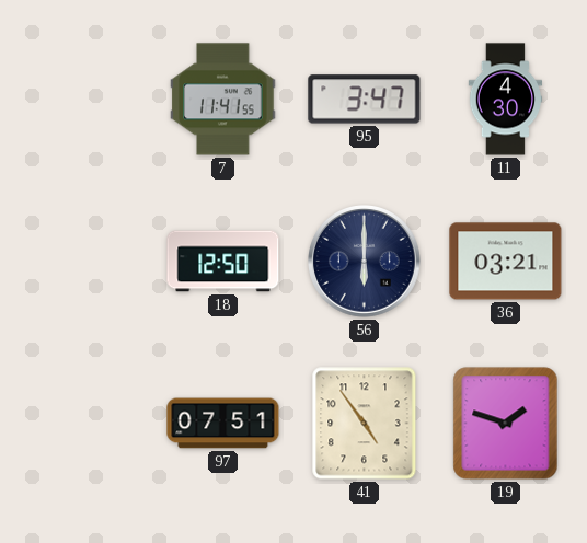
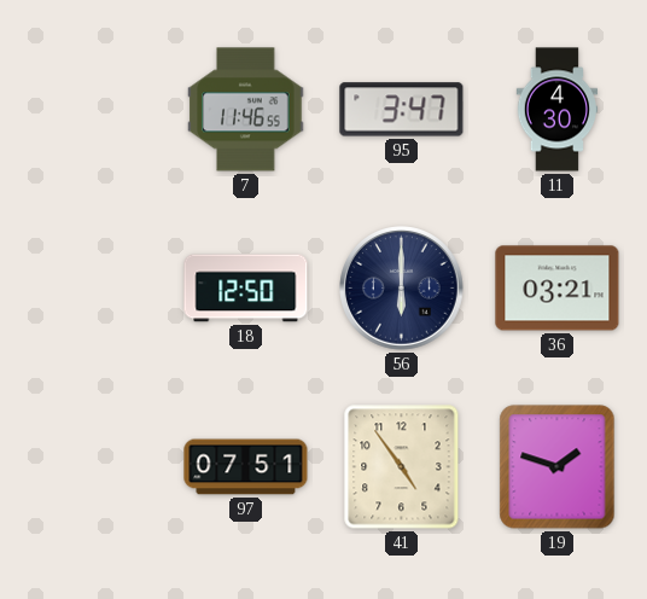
7: 11:41 -> 11:46 (246, 110)
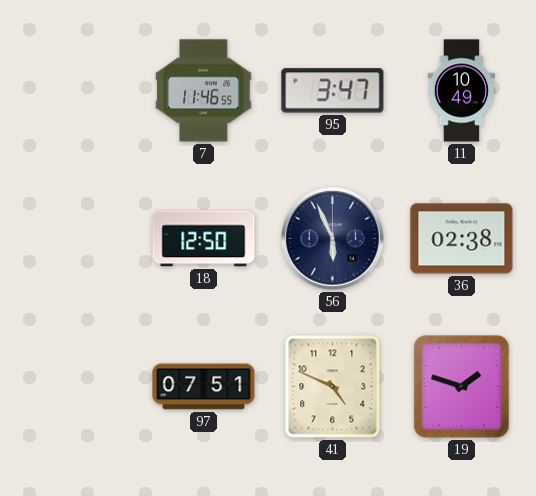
11: 4:30 -> 10:49 (462, 91)
56: 6:00 -> 5:56 (333, 239)
36: 03:21 -> 02:38 (462, 239)
41: 4:54 -> 4:49 (333, 387)
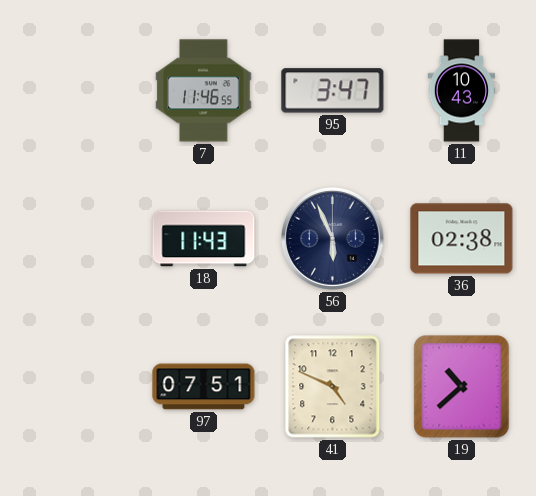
11: 10:49 -> 10:43 (462, 91)
18: 12:50 -> 11:43 (204, 239)
19: 1:48 -> 10:38 (462, 387)
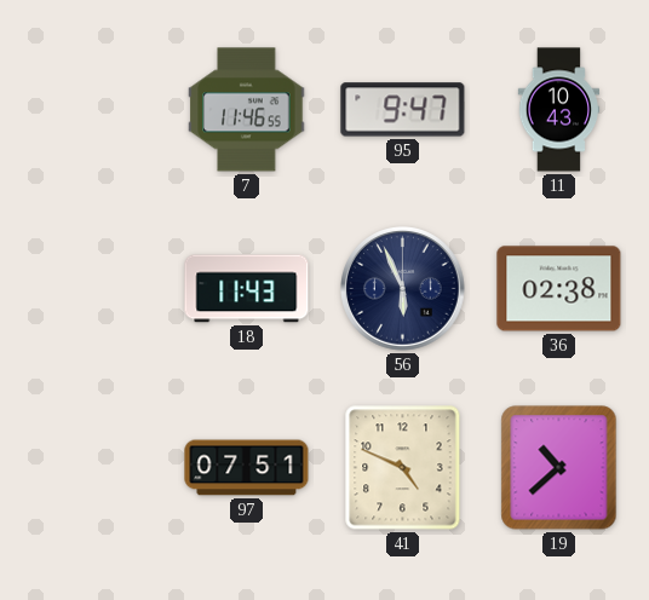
95: 3:47 -> 9:47 (403, 110)
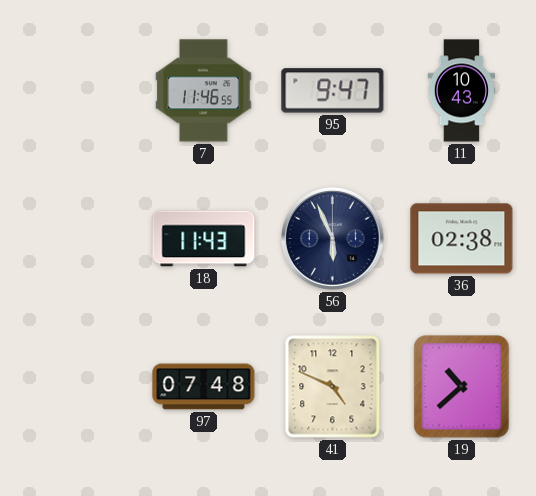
97: 07:51 -> 07:48 (204, 387)
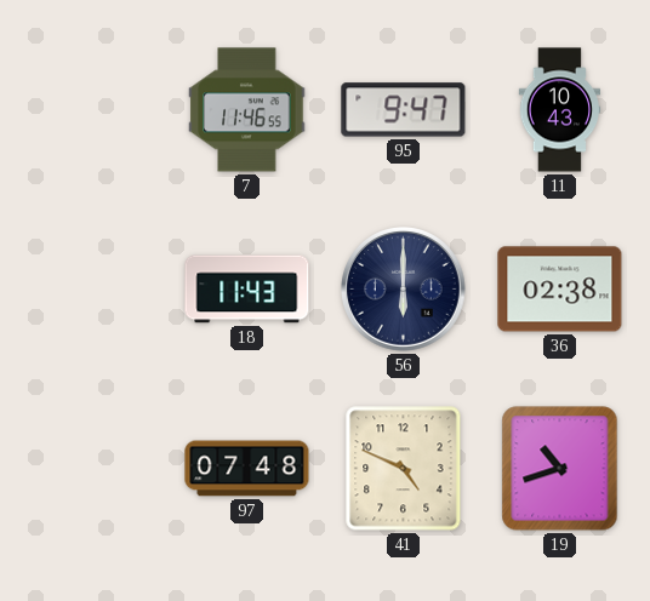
56: 5:56 -> 6:00 (404, 290)
19: 10:38 -> 10:42 (560, 469)
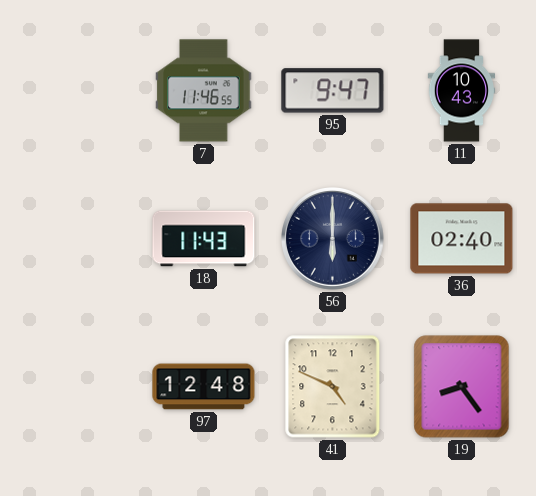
36: 02:38 -> 02:40 (462, 239)
97: 07:48 -> 12:48 (204, 387)
19: 10:42 -> 8:24 (462, 387)
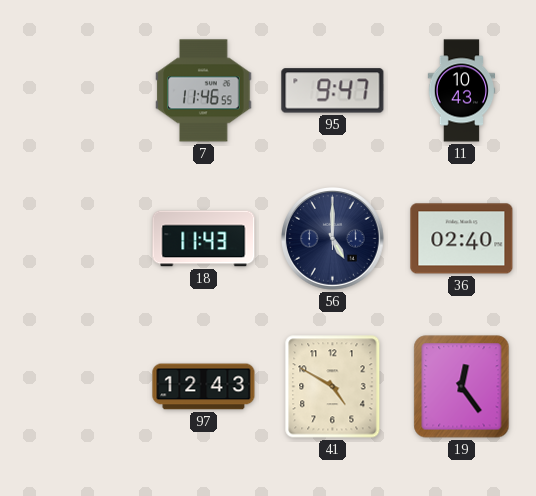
56: 6:00 -> 5:00 (333, 239)
97: 12:48 -> 12:43 (204, 387)
41: 4:49 -> 4:50 (333, 387)
19: 8:24 -> 12:24 (462, 387)
